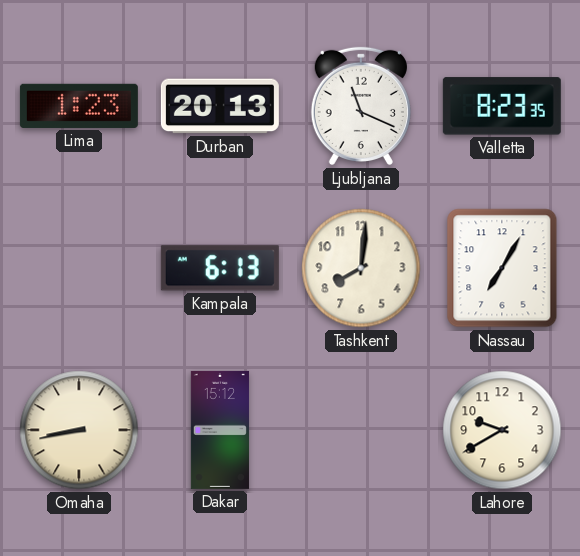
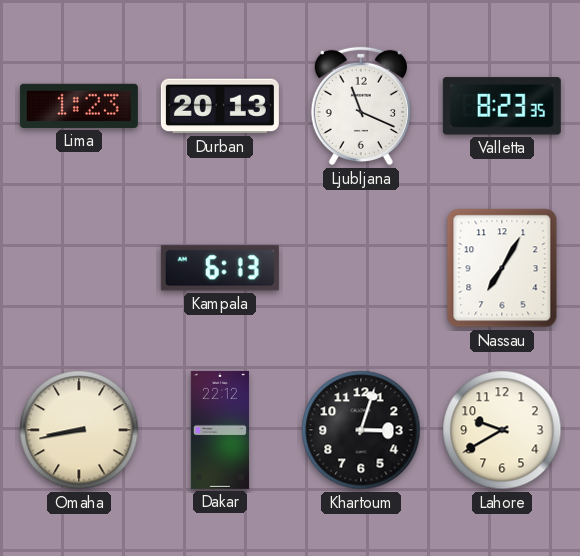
Tashkent: 8:01 -> none (361, 268)
Dakar: 15:12 -> 22:12 (220, 430)
Khartoum: none -> 3:03 (361, 430)
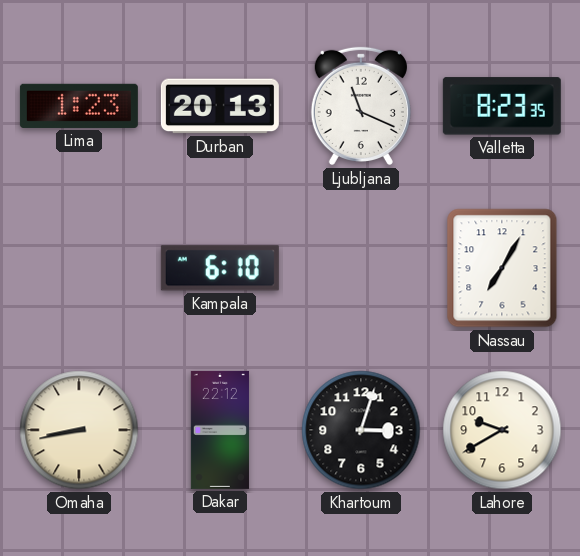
Kampala: 6:13 -> 6:10 (220, 268)
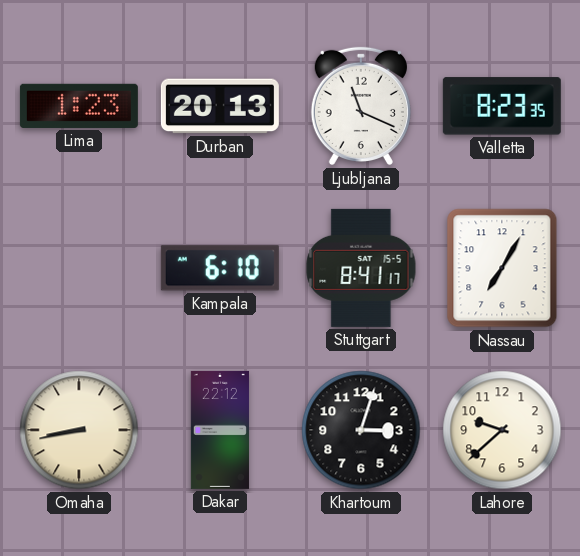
Stuttgart: none -> 8:41 (361, 268)
Lahore: 9:40 -> 9:38 (502, 430)
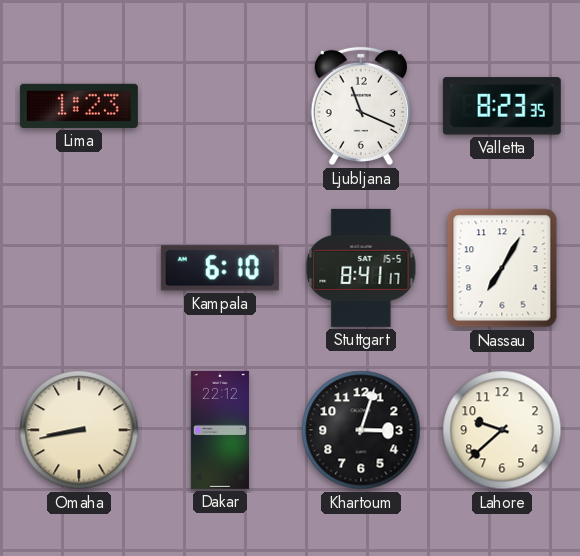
Durban: 20:13 -> none (220, 106)
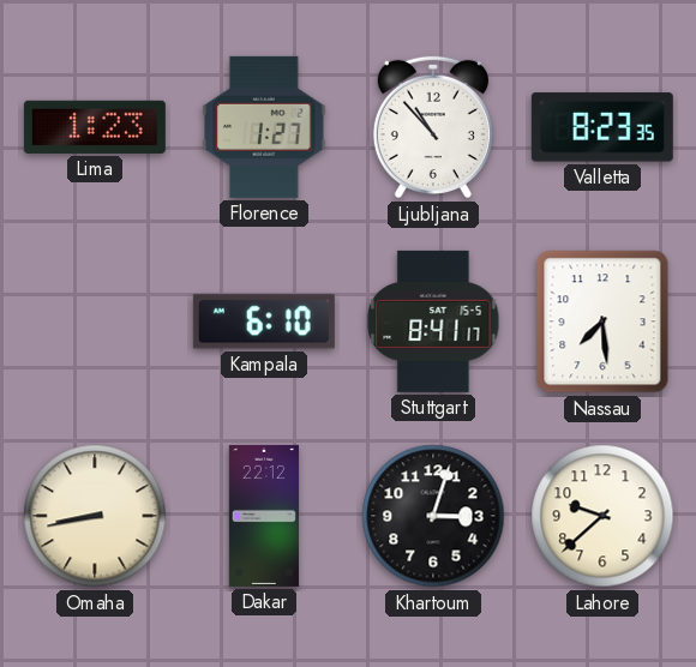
Florence: none -> 1:27 (264, 127)
Ljubljana: 11:19 -> 10:53 (433, 127)
Nassau: 7:05 -> 7:29 (602, 322)
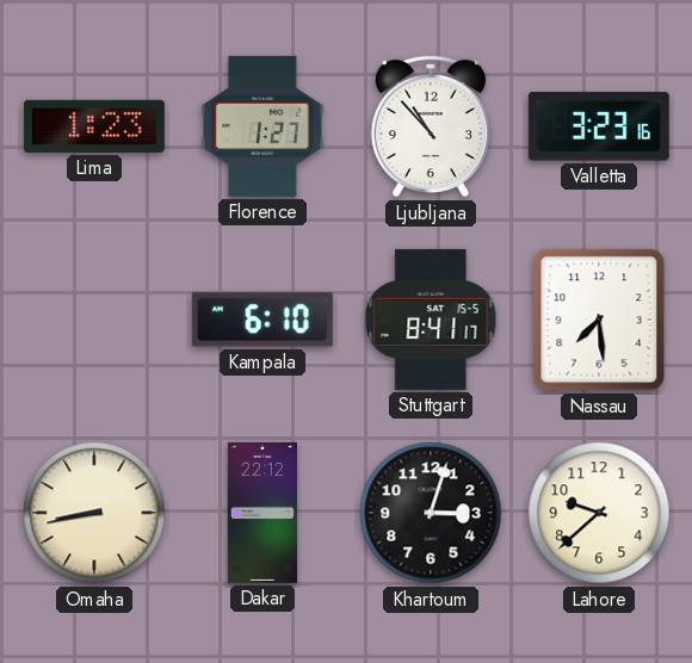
Valletta: 8:23 -> 3:23 (599, 126)
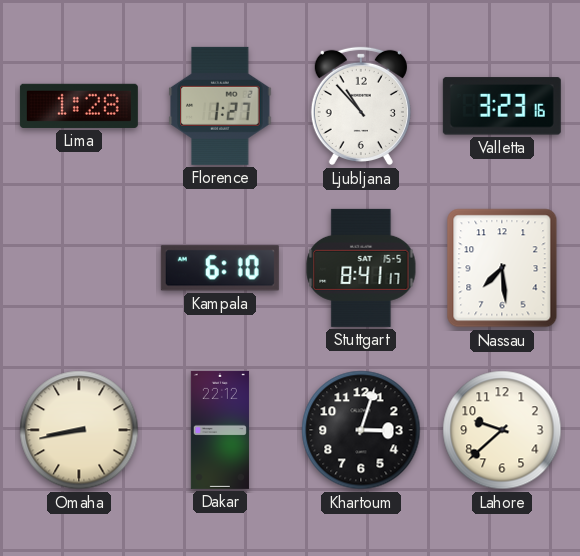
Lima: 1:23 -> 1:28 (79, 106)
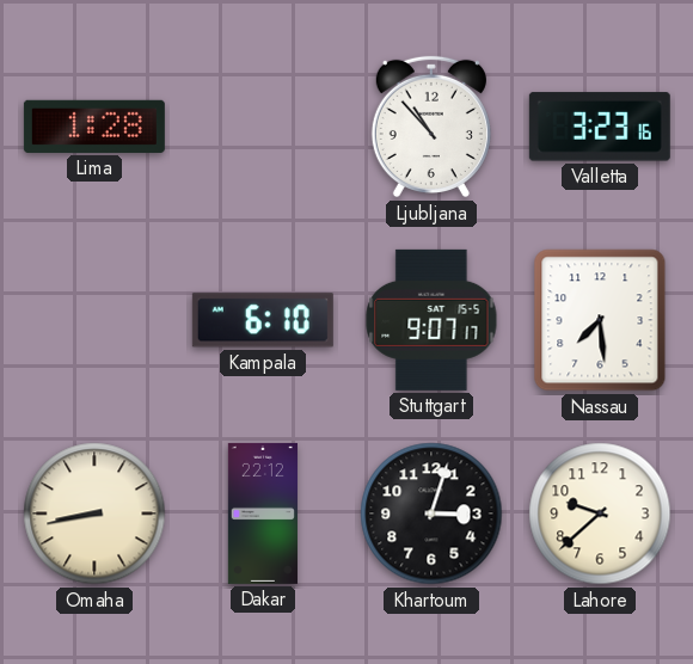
Florence: 1:27 -> none (220, 106)
Stuttgart: 8:41 -> 9:07 (431, 320)
